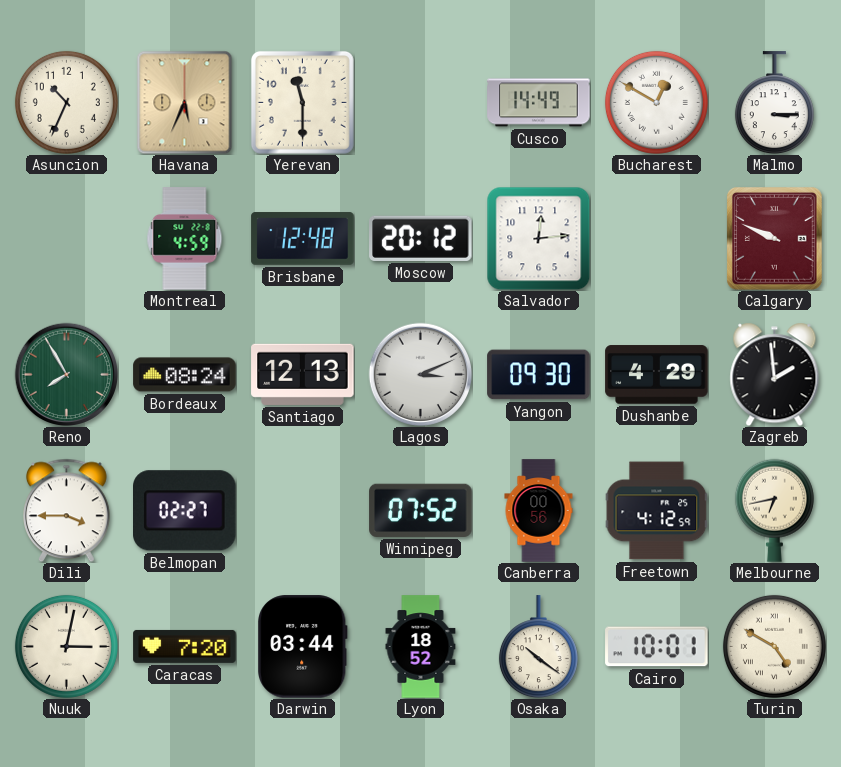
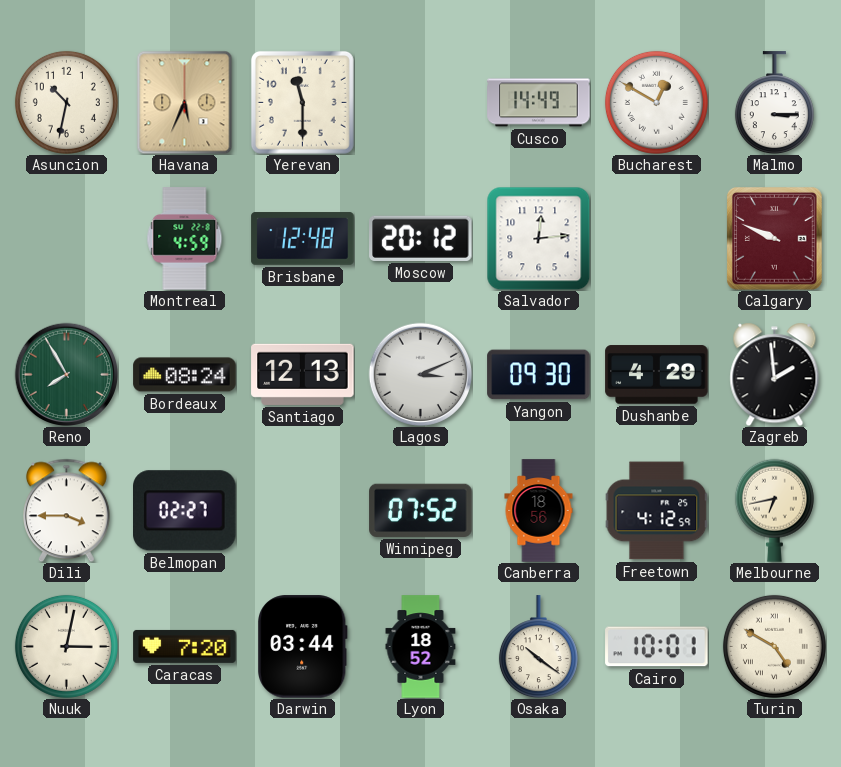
Asuncion: 10:34 -> 10:32 (66, 102)
Canberra: 00:56 -> 18:56 (539, 511)
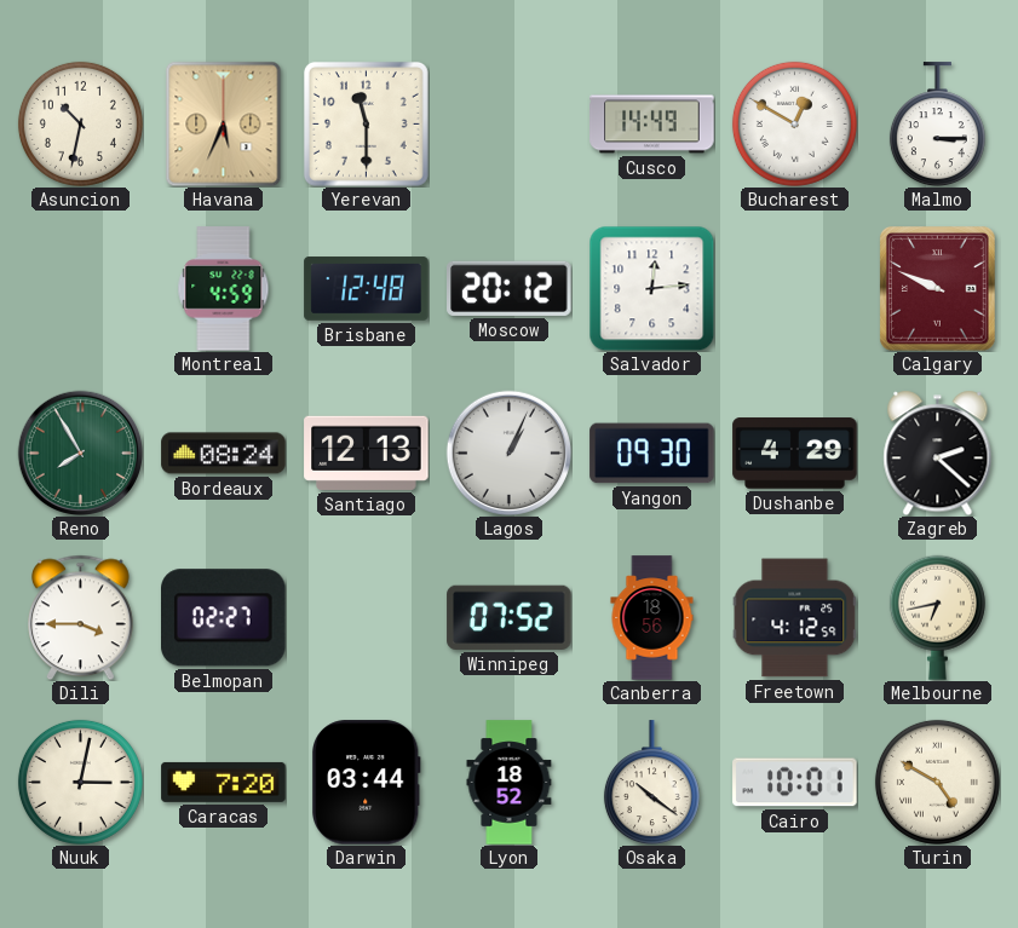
Lagos: 3:11 -> 1:04 (508, 453)
Zagreb: 1:59 -> 2:22 (938, 453)
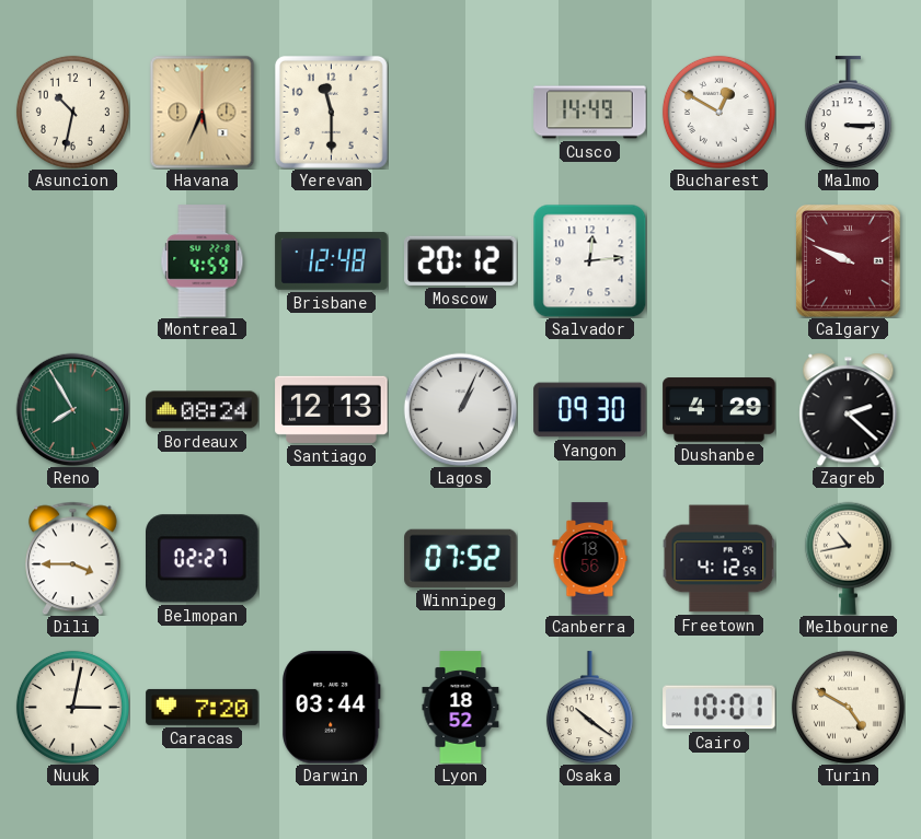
Melbourne: 6:43 -> 10:43 (848, 558)
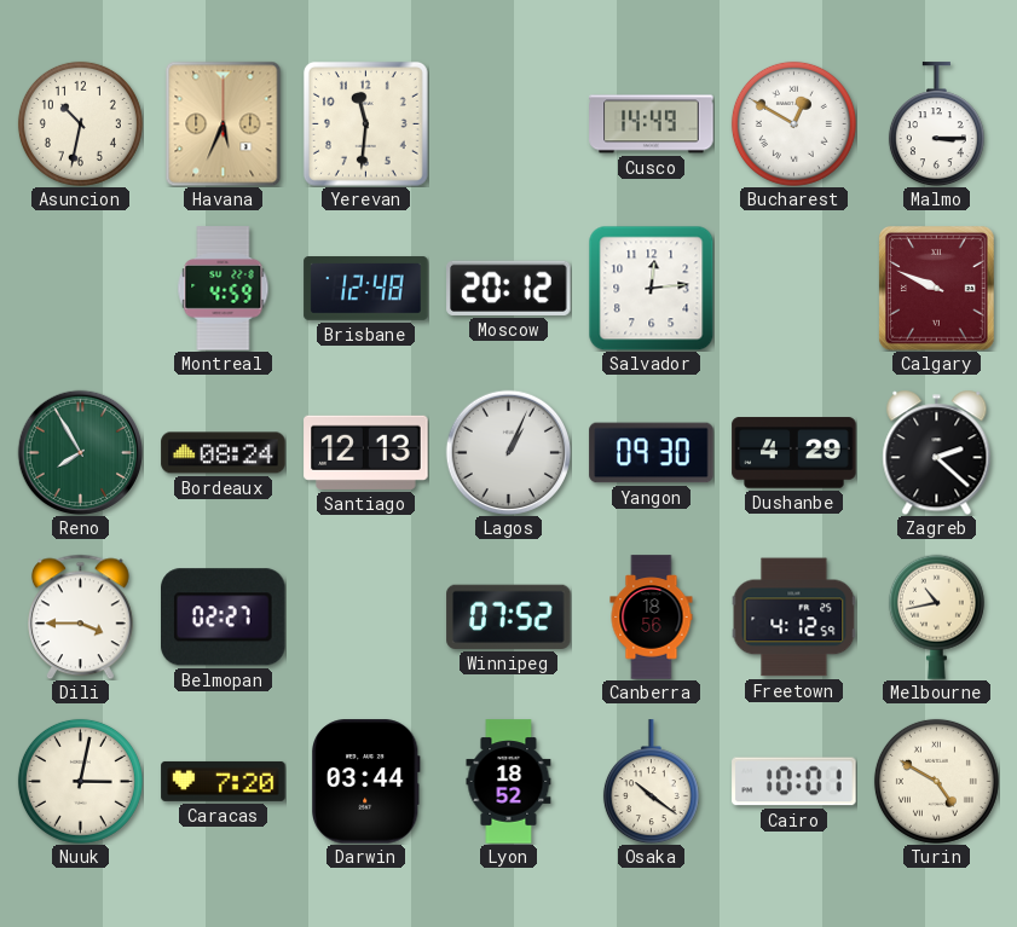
Yerevan: 11:30 -> 11:31 (365, 123)
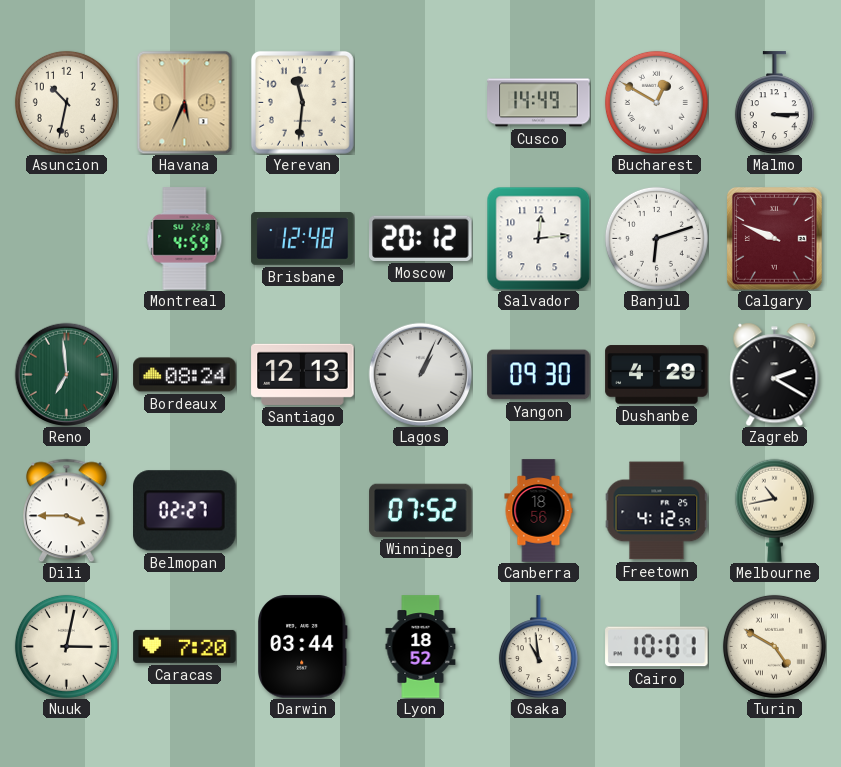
Banjul: none -> 6:12 (656, 238)
Reno: 7:55 -> 6:59 (66, 374)
Zagreb: 2:22 -> 2:20 (775, 374)
Osaka: 10:21 -> 10:59 (538, 647)
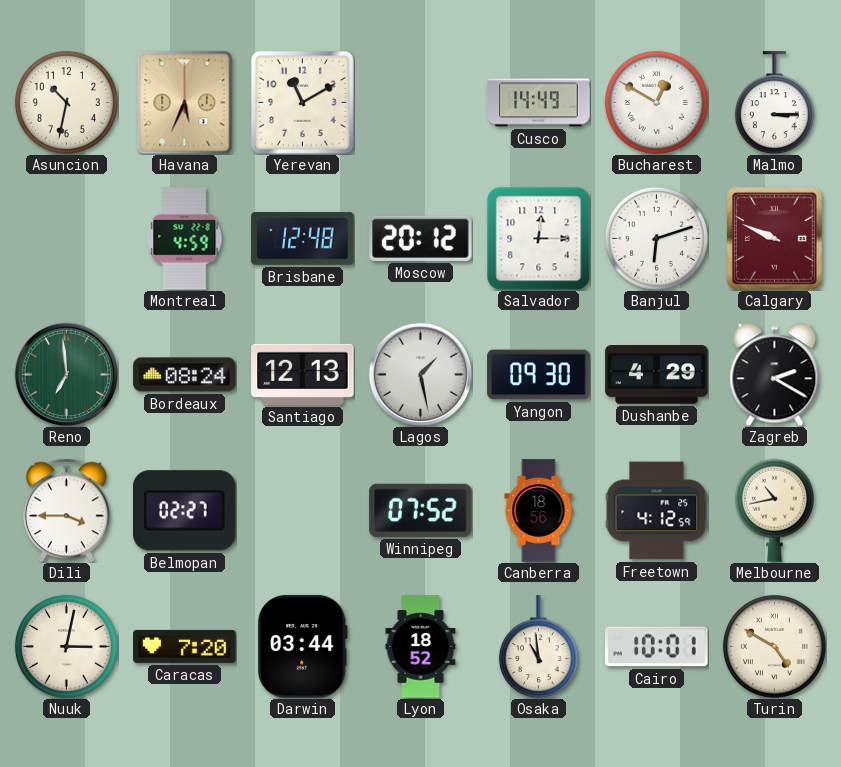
Yerevan: 11:31 -> 11:10 (302, 102)
Salvador: 12:14 -> 12:15 (538, 238)
Lagos: 1:04 -> 1:28 (420, 374)
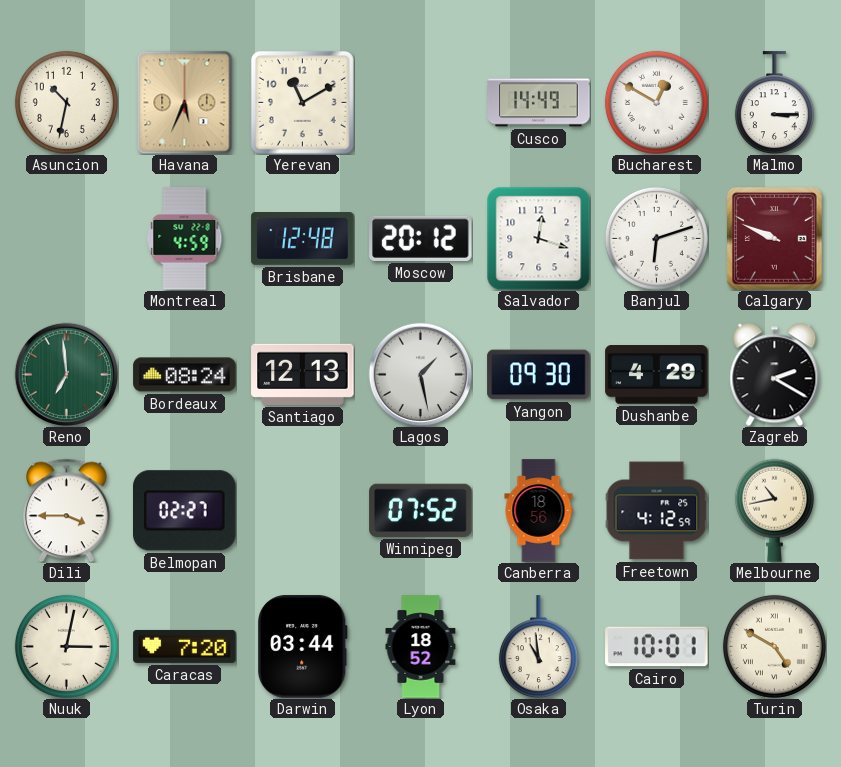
Salvador: 12:15 -> 12:18 (538, 238)
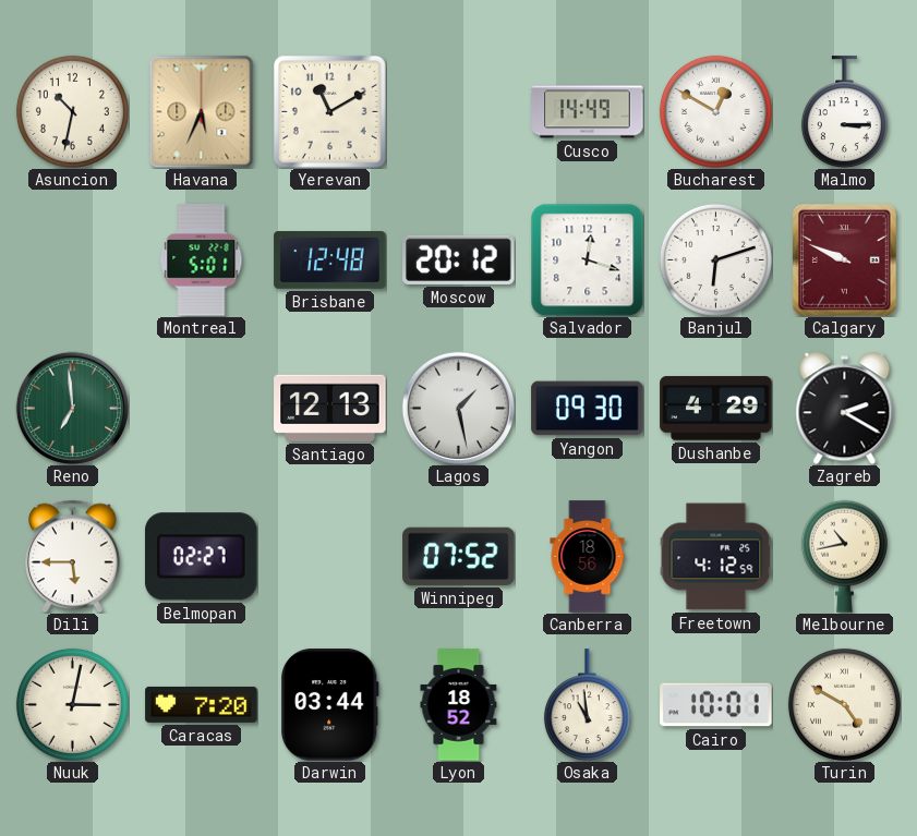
Montreal: 4:59 -> 5:01 (202, 261)
Bordeaux: 08:24 -> none (185, 375)
Dili: 3:45 -> 5:45 (73, 556)
